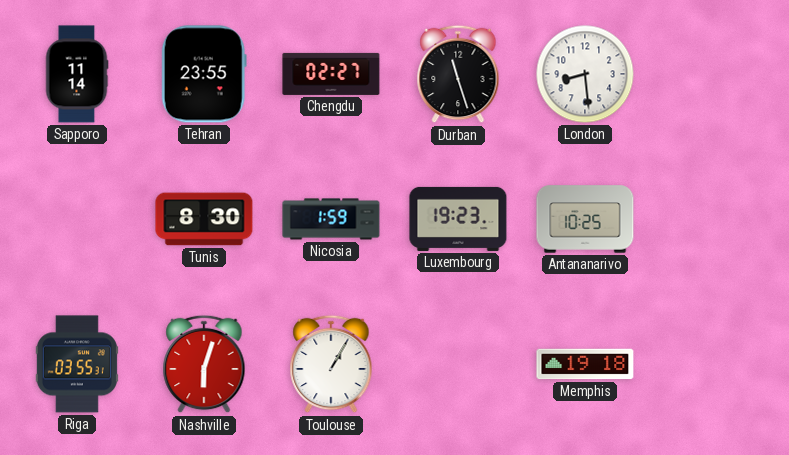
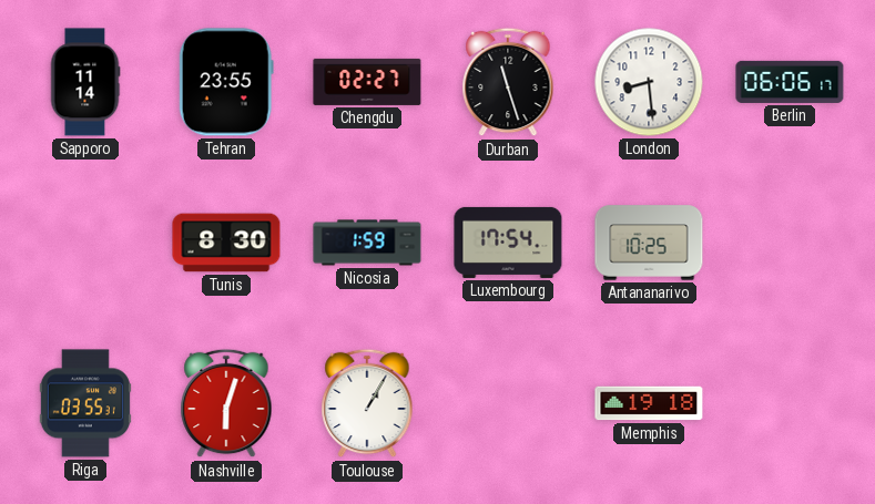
Berlin: none -> 06:06 (790, 82)
Luxembourg: 19:23 -> 17:54 (508, 243)
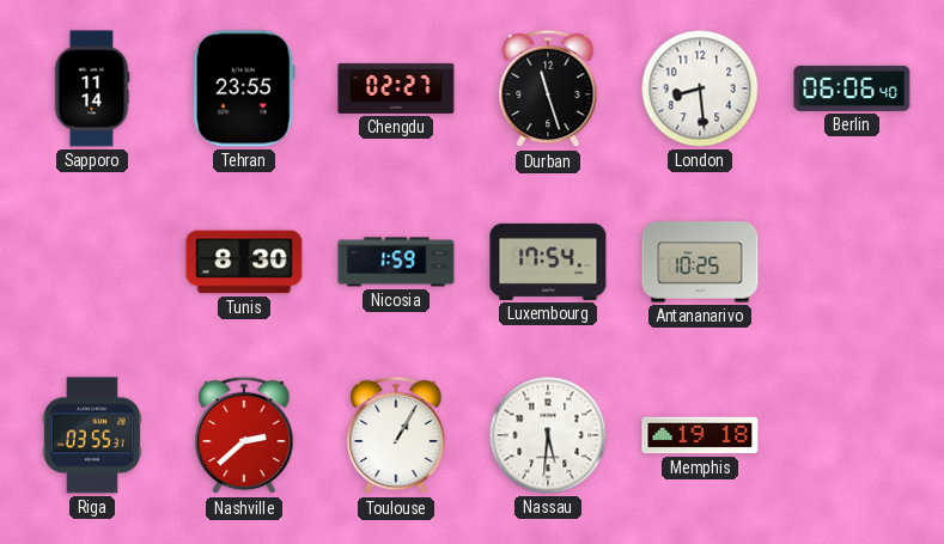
Berlin: 06:06:17 -> 06:06:40 (852, 88)
Nashville: 6:03 -> 2:38 (244, 435)
Nassau: none -> 5:31 (548, 435)
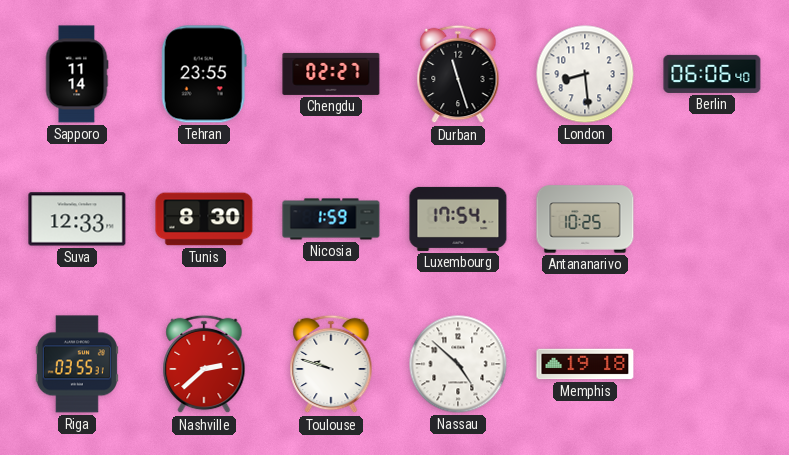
Suva: none -> 12:33 (77, 219)
Toulouse: 1:05 -> 9:48 (331, 364)
Nassau: 5:31 -> 4:52 (458, 364)
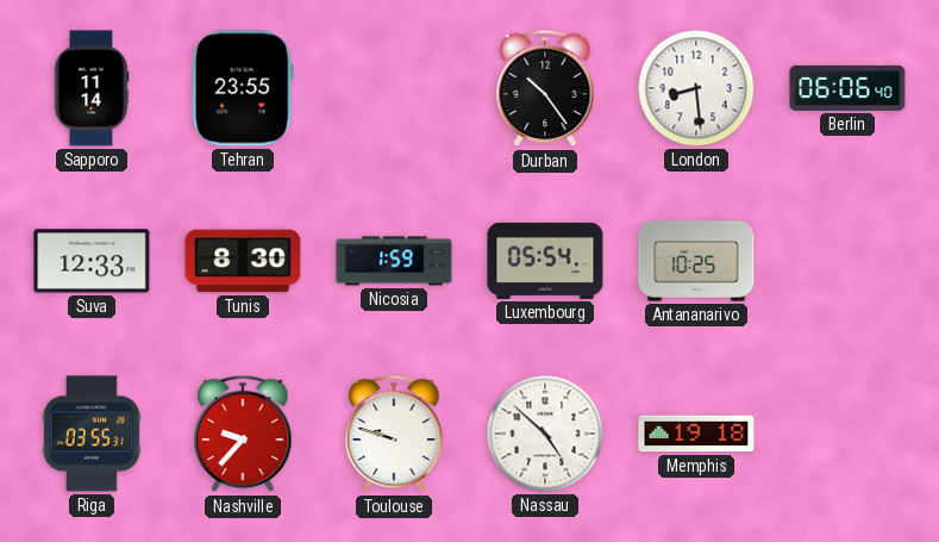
Chengdu: 02:27 -> none (331, 74)
Durban: 11:27 -> 10:24 (545, 88)
Luxembourg: 17:54 -> 05:54 (545, 261)
Nashville: 2:38 -> 9:37 (243, 434)
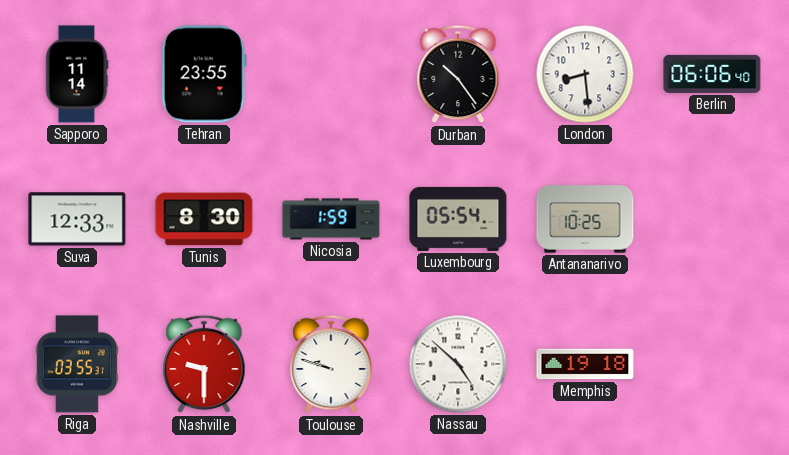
Nashville: 9:37 -> 9:30 (204, 364)
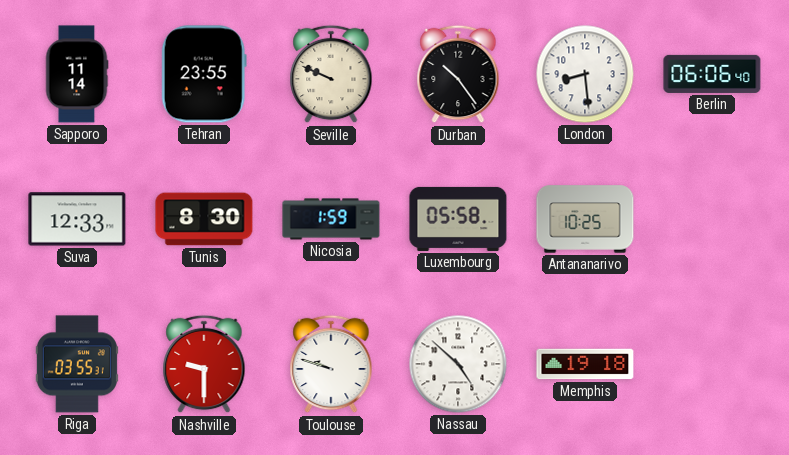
Seville: none -> 9:49 (331, 74)
Luxembourg: 05:54 -> 05:58 (458, 219)
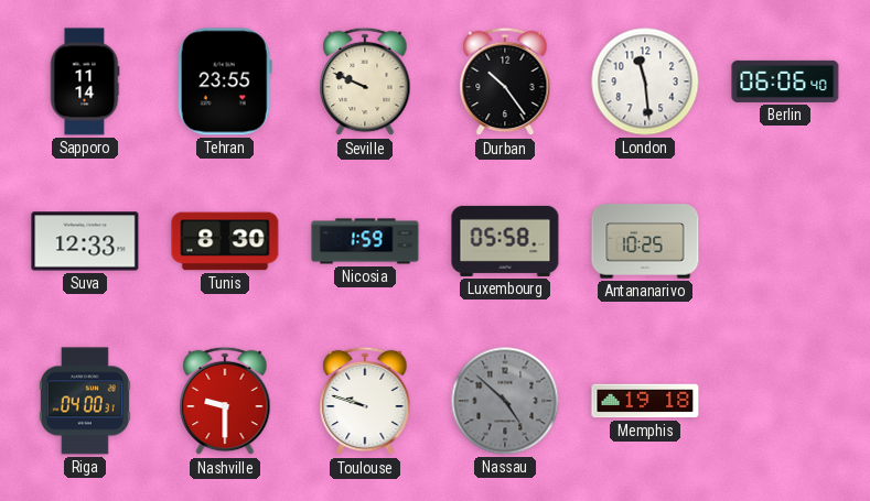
London: 8:29 -> 11:29 (645, 81)
Riga: 03:55 -> 04:00 (85, 401)
Nassau dial: white -> grey (505, 401)
